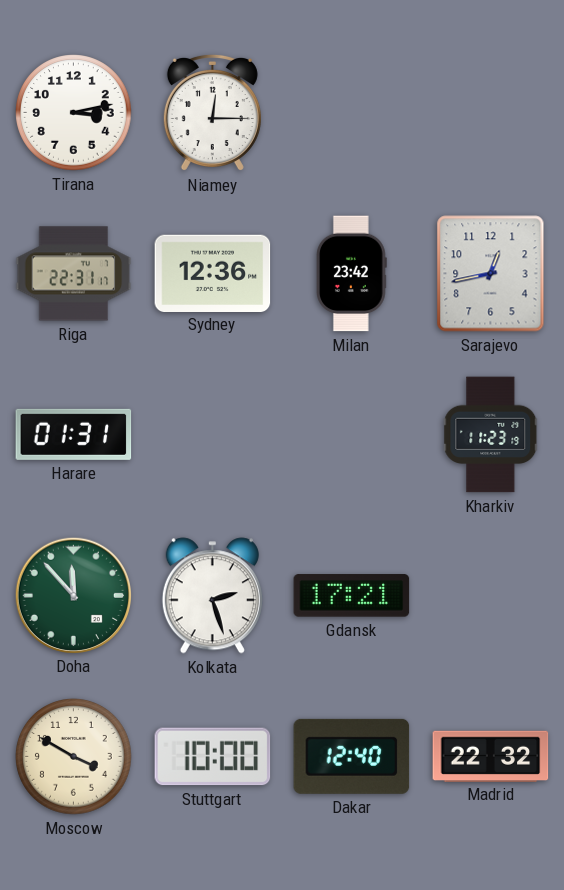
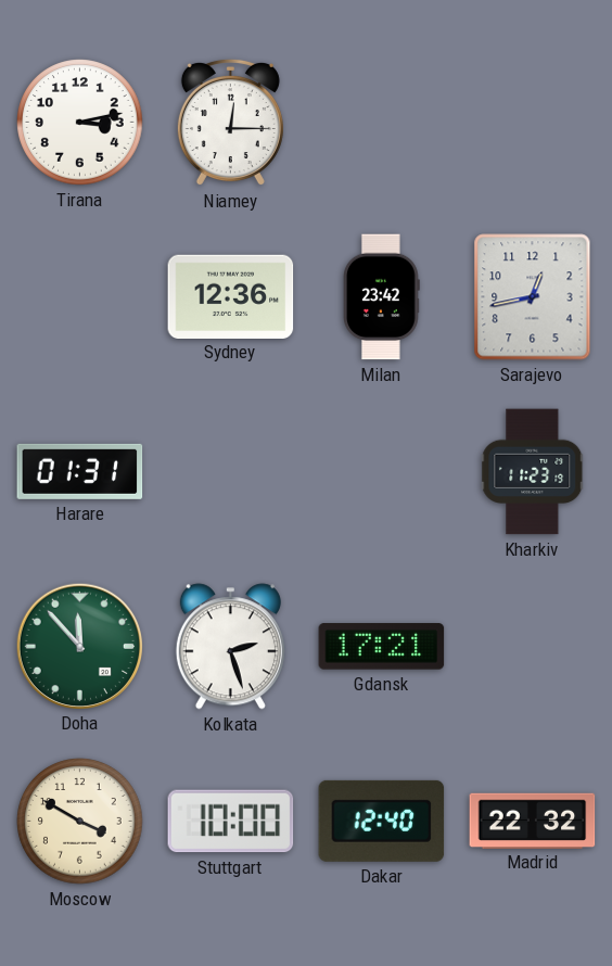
Riga: 22:31 -> none (74, 274)
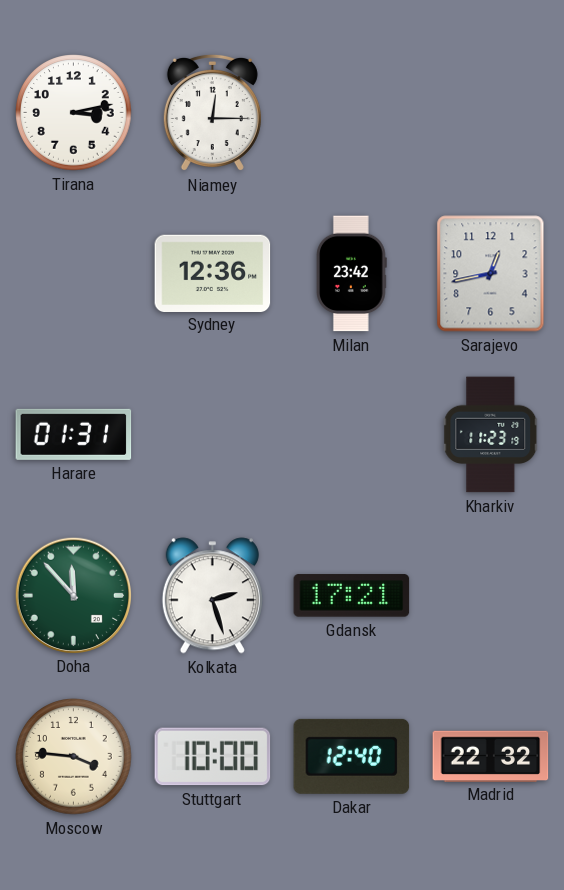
Moscow: 3:50 -> 3:46 (74, 757)
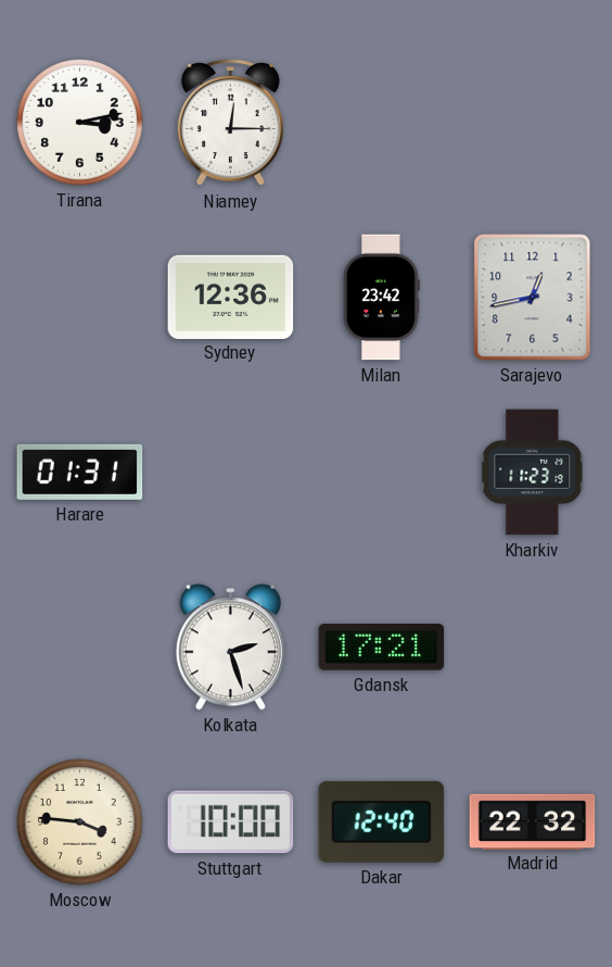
Doha: 11:53 -> none (73, 595)
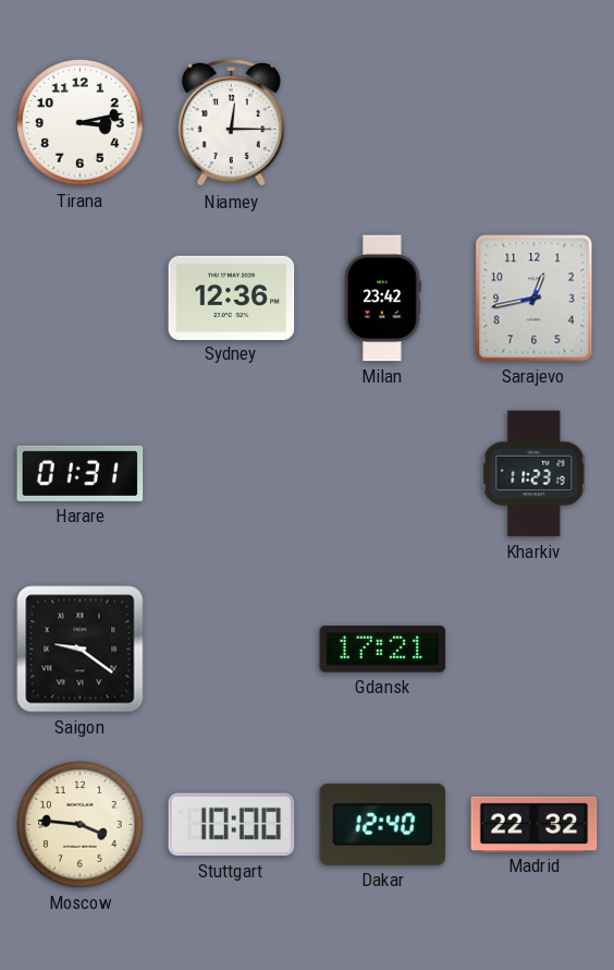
Saigon: none -> 9:21 (81, 650)
Kolkata: 2:27 -> none (230, 648)
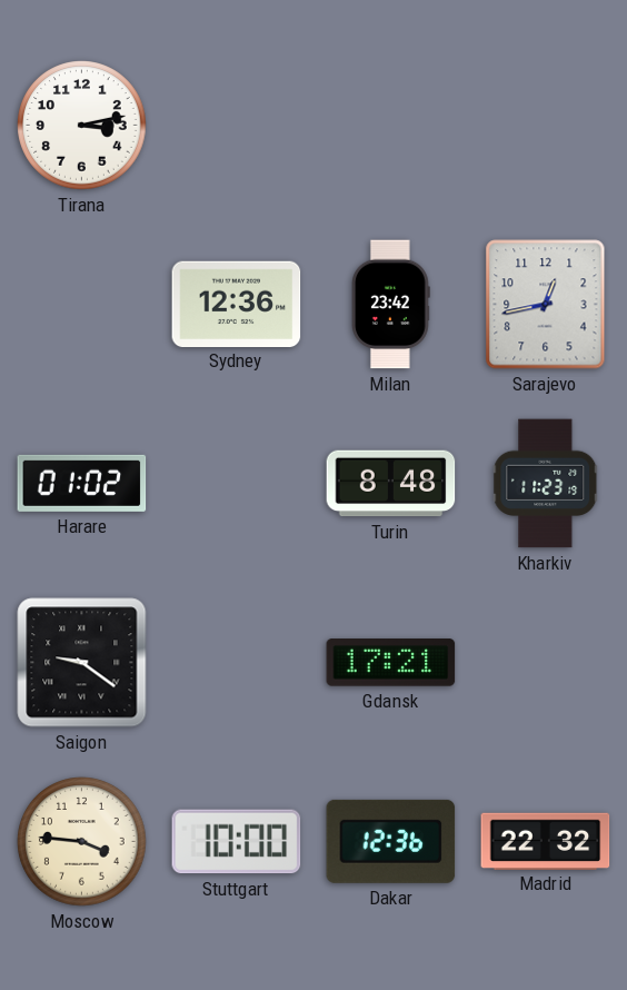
Niamey: 12:15 -> none (231, 123)
Harare: 01:31 -> 01:02 (82, 483)
Turin: none -> 8:48 (391, 484)
Dakar: 12:40 -> 12:36 (391, 841)
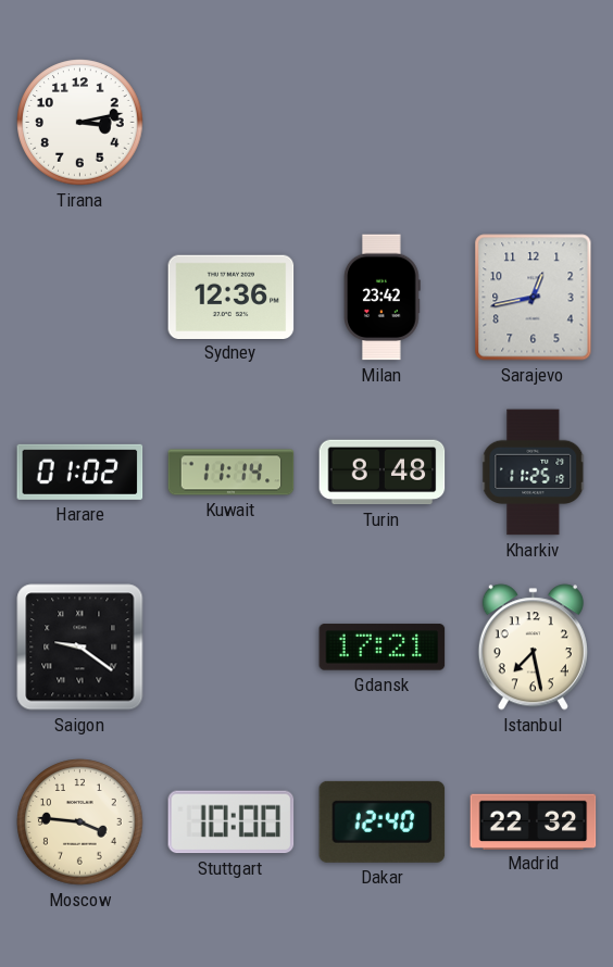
Kuwait: none -> 11:14 (232, 473)
Kharkiv: 11:23 -> 11:25 (534, 473)
Istanbul: none -> 7:28 (533, 648)
Dakar: 12:36 -> 12:40 (383, 821)
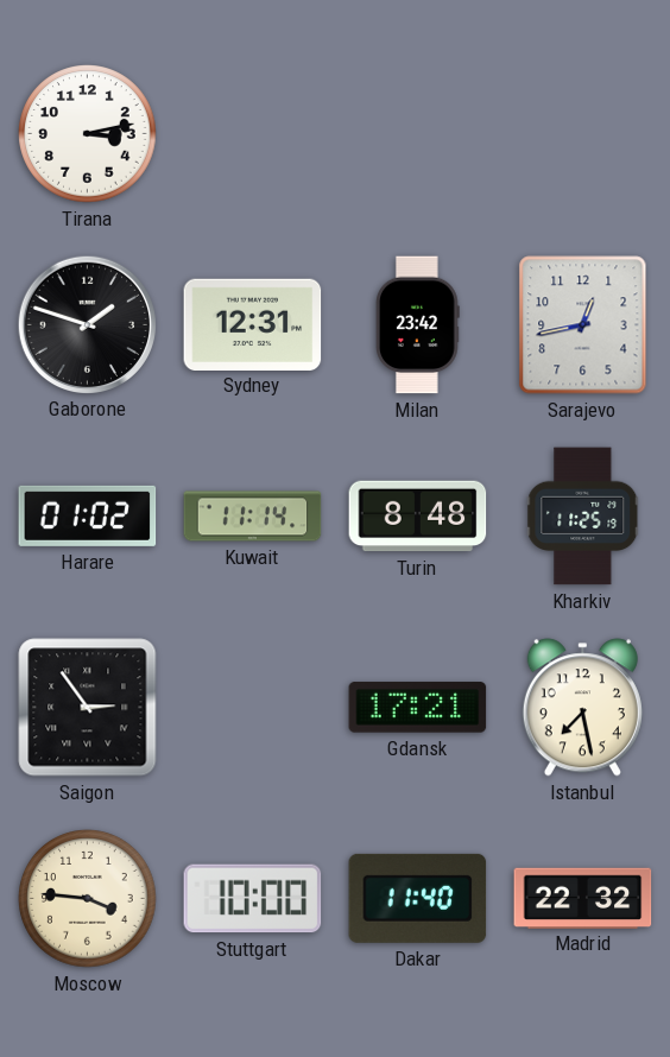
Gaborone: none -> 1:48 (87, 324)
Sydney: 12:36 -> 12:31 (253, 324)
Saigon: 9:21 -> 2:54 (88, 708)
Dakar: 12:40 -> 11:40 (418, 898)
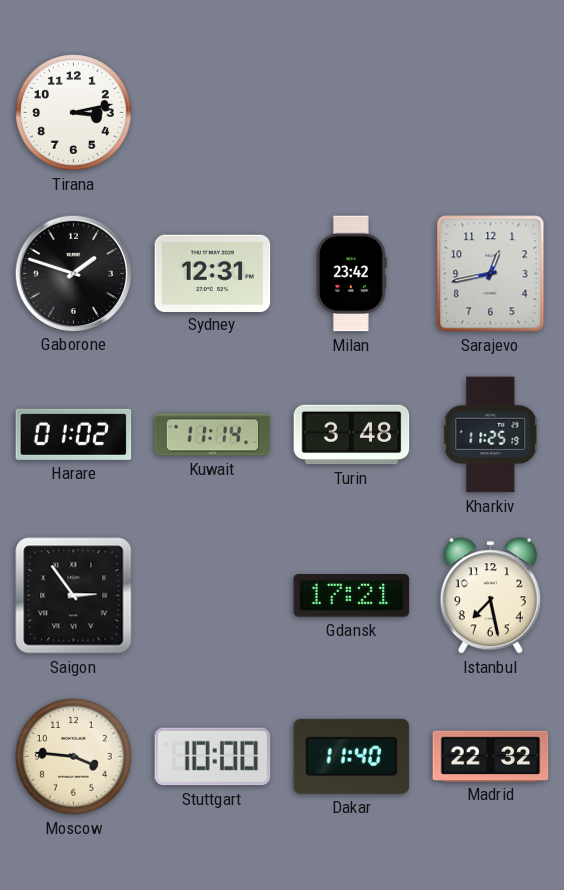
Turin: 8:48 -> 3:48 (352, 435)
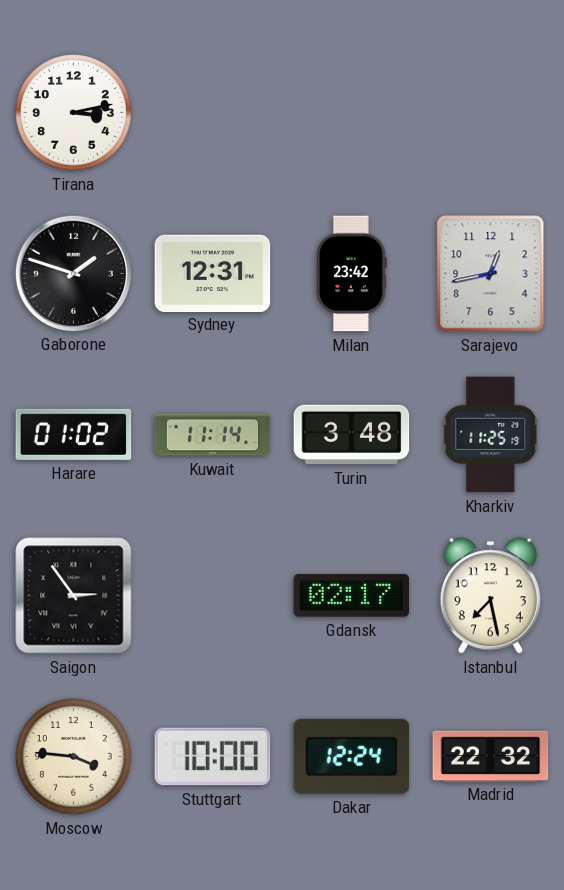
Gdansk: 17:21 -> 02:17 (352, 596)
Dakar: 11:40 -> 12:24 (352, 756)
